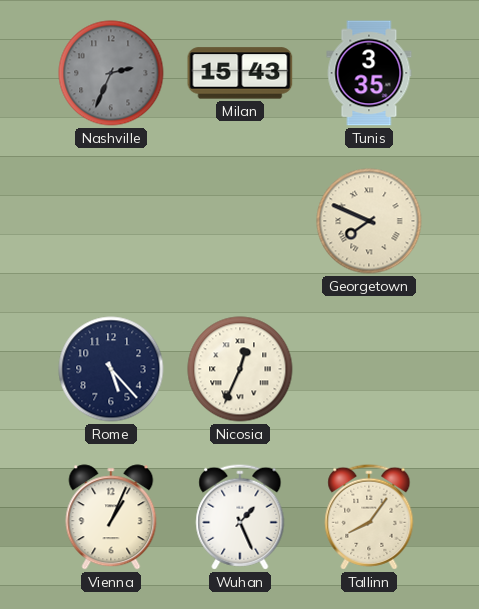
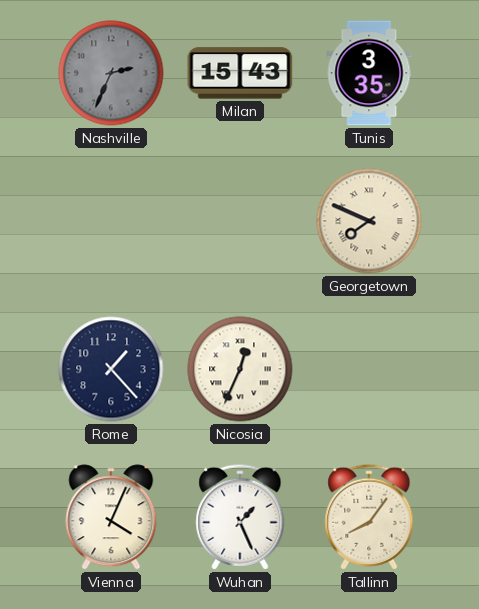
Rome: 5:23 -> 1:23 (111, 369)
Vienna: 1:04 -> 4:04 (111, 517)
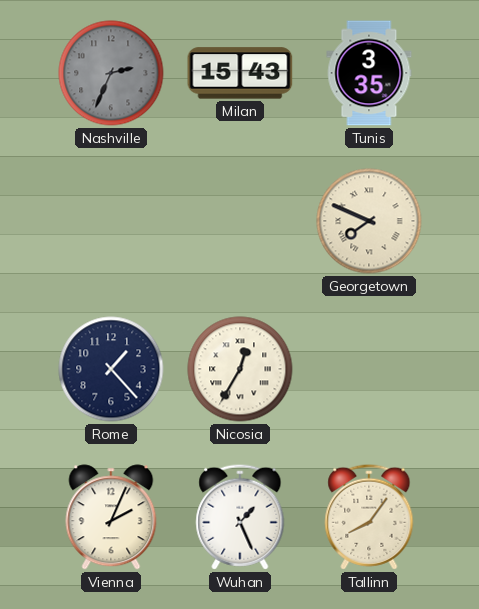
Nicosia: 12:34 -> 12:35 (240, 369)
Vienna: 4:04 -> 2:04 (111, 517)
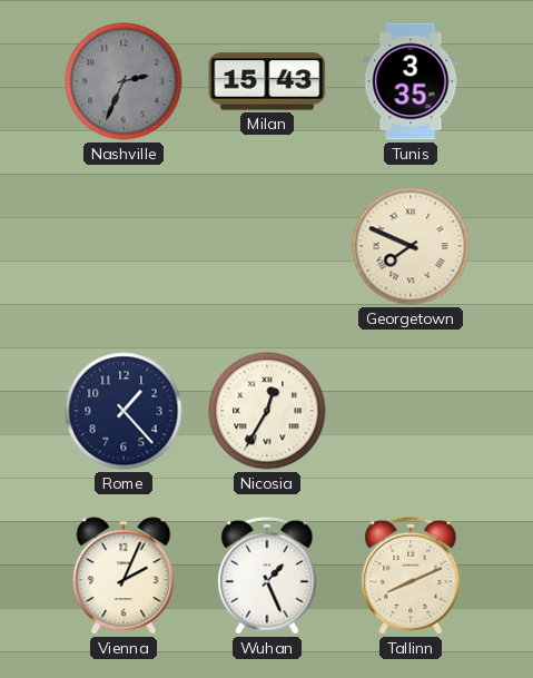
Tallinn: 8:06 -> 8:11 (411, 576)
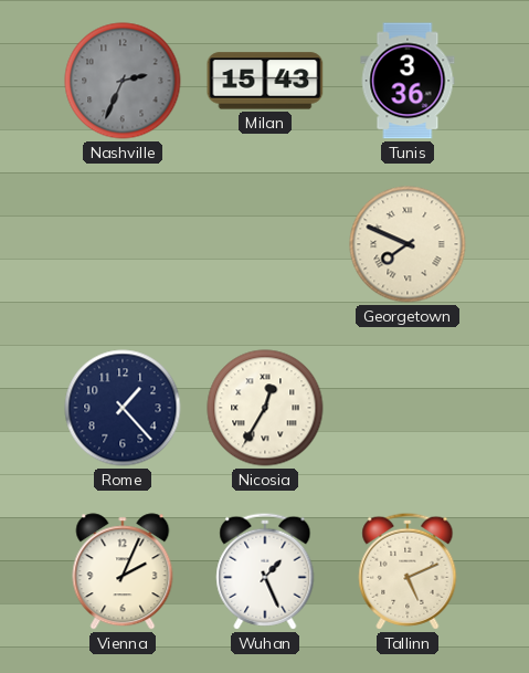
Tunis: 3:35 -> 3:36 (408, 81)
Tallinn: 8:11 -> 5:11 (408, 571)
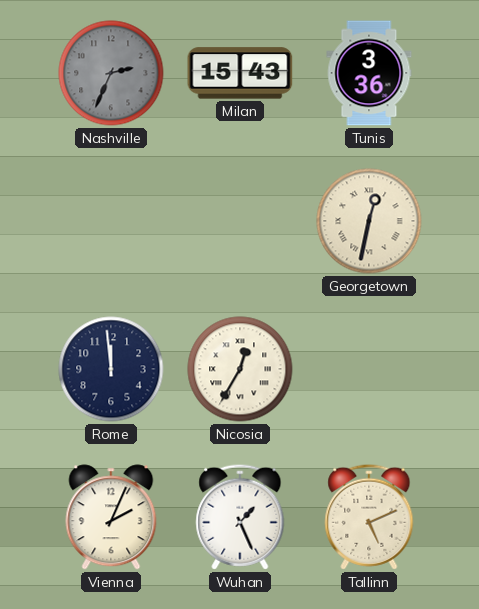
Georgetown: 7:49 -> 12:32 (369, 221)
Rome: 1:23 -> 11:59 (111, 369)
